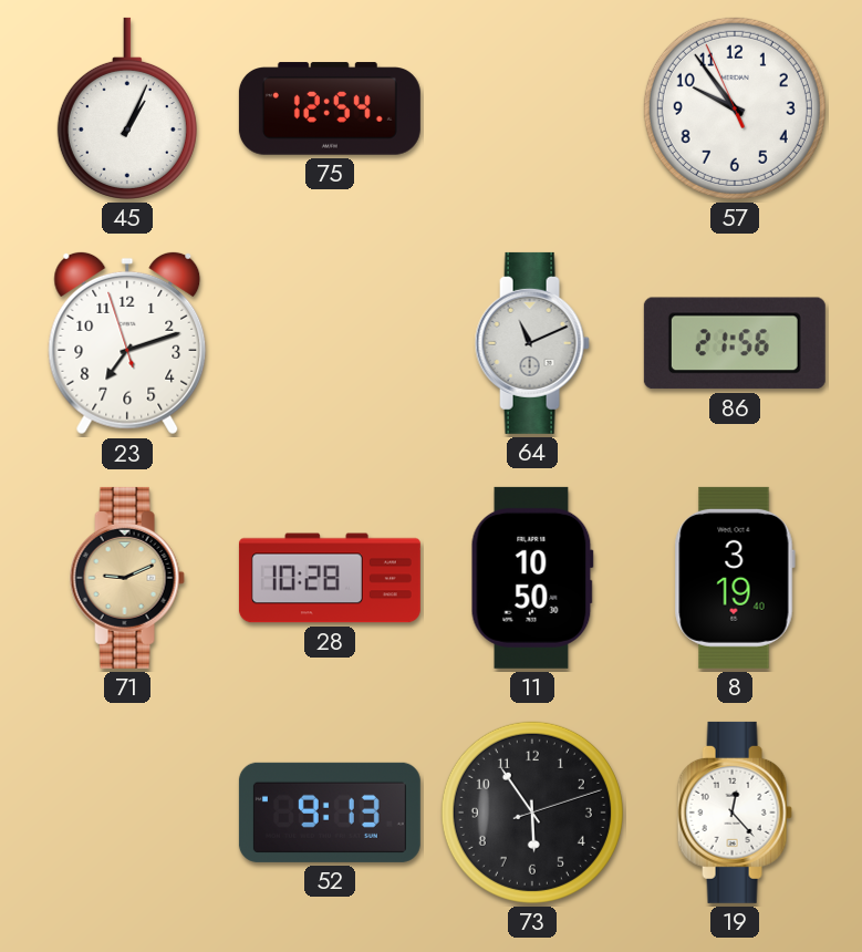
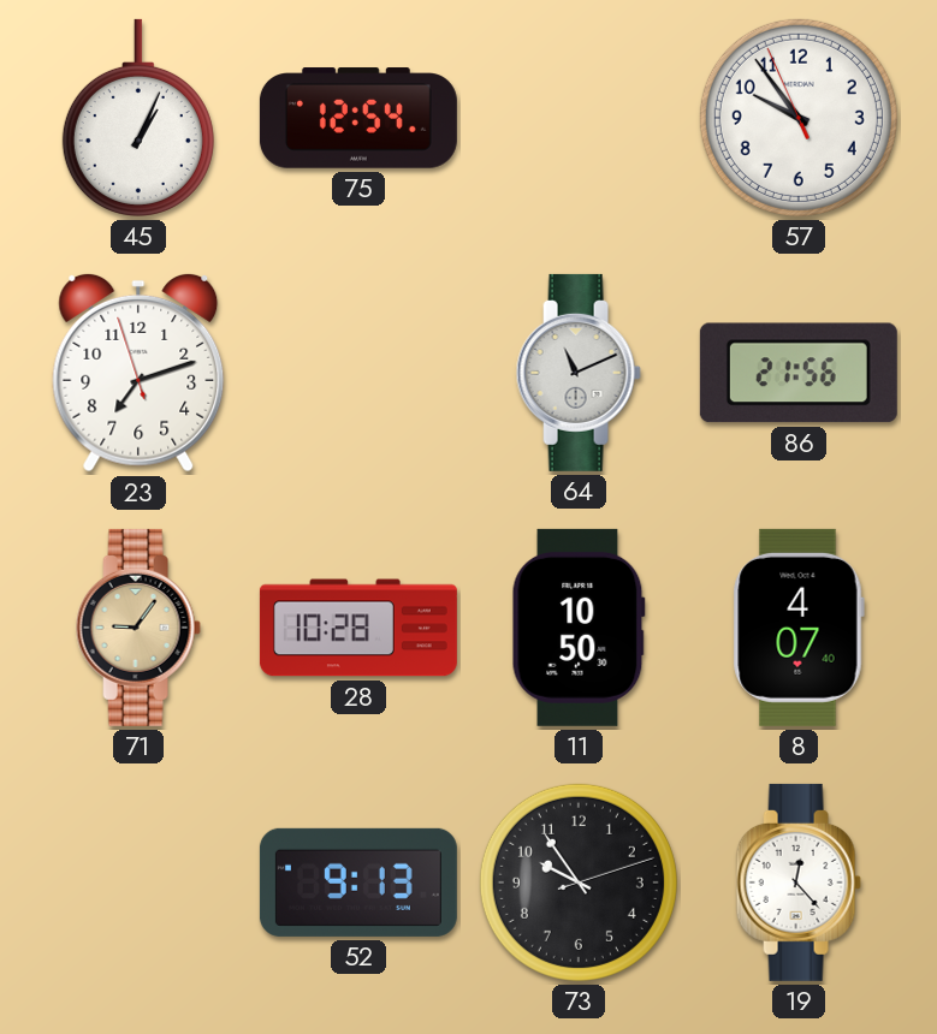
71: 9:11 -> 9:06 (138, 628)
8: 3:19 -> 4:07 (799, 628)
73: 5:54 -> 9:54 (579, 883)
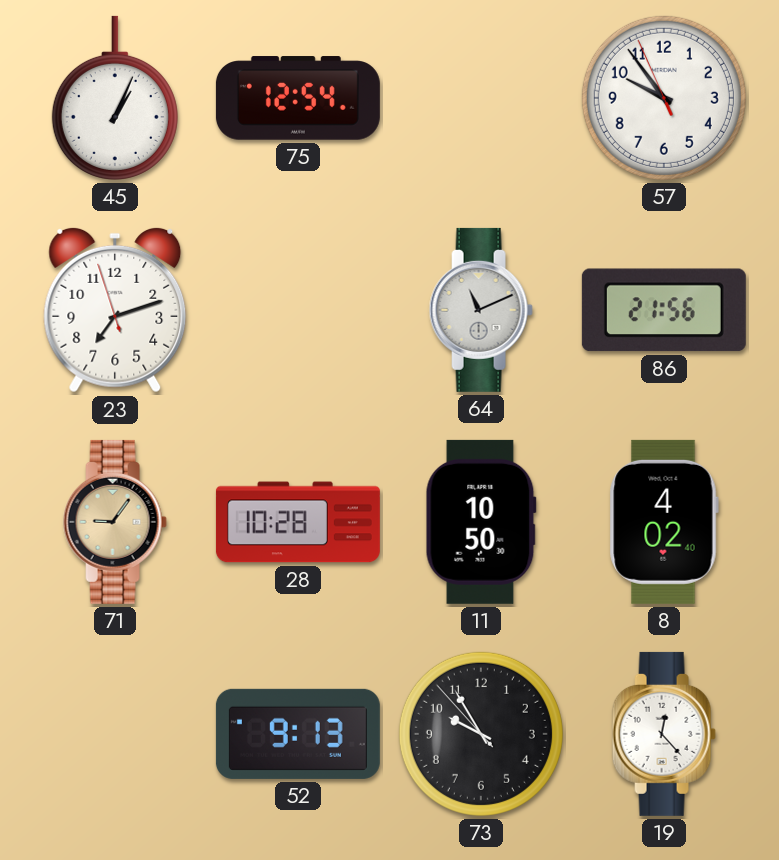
8: 4:07 -> 4:02 (664, 522)
73: 9:54:12 -> 9:54:53 (481, 734)
